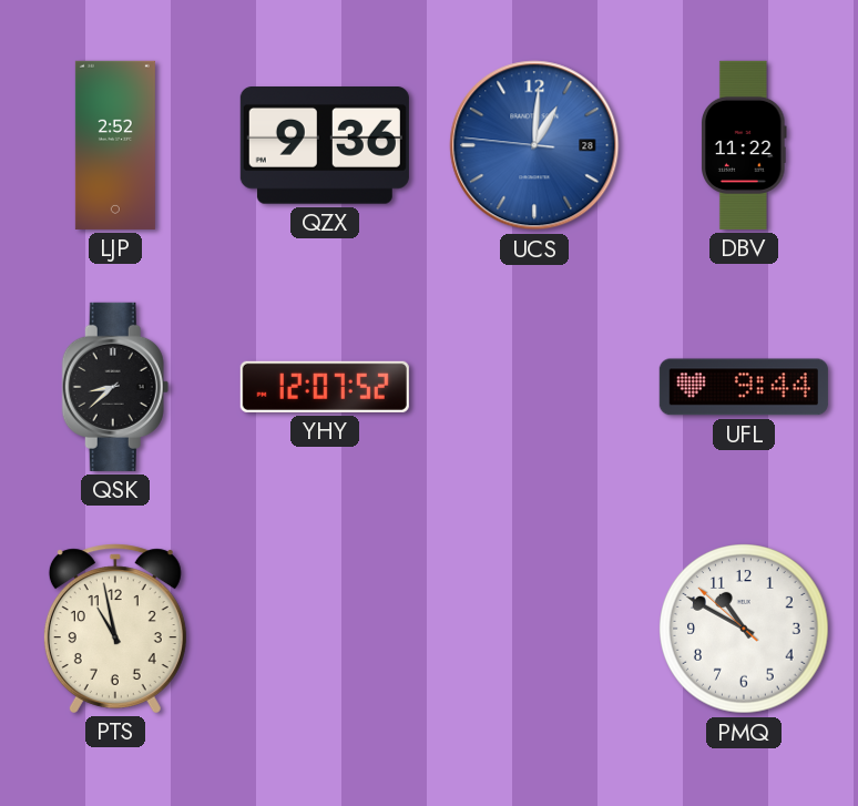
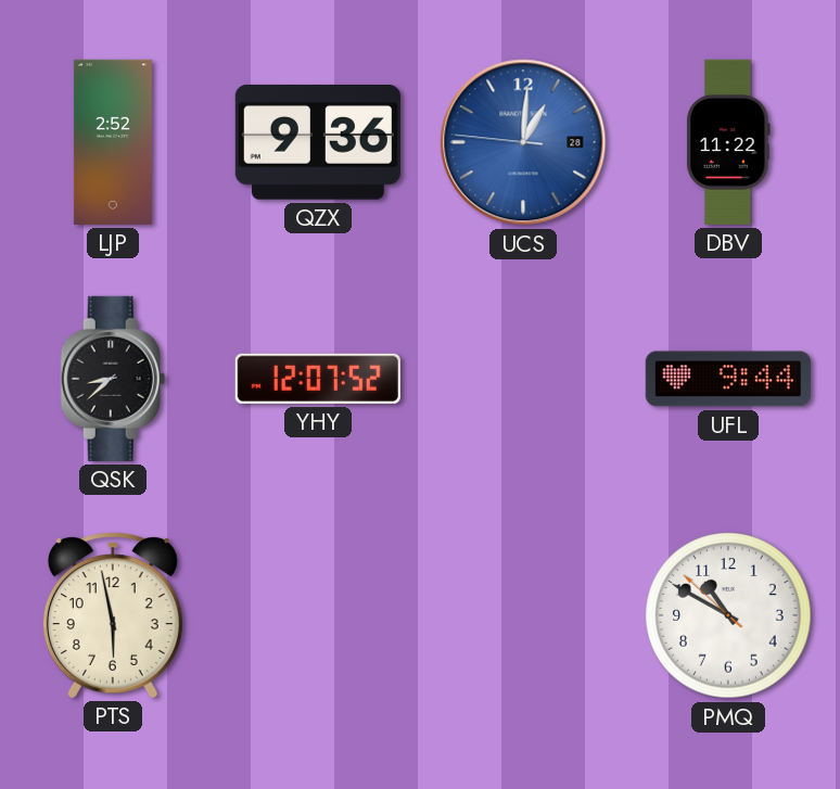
PTS: 10:58 -> 5:58 (113, 615)
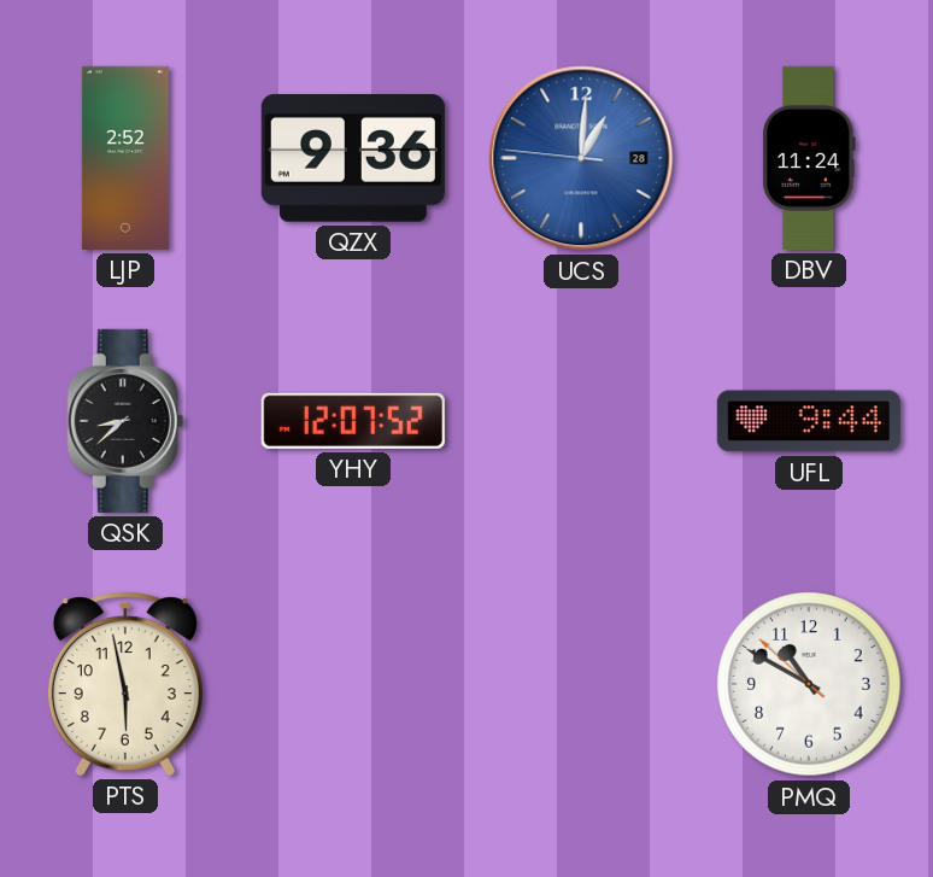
DBV: 11:22 -> 11:24 (810, 158)
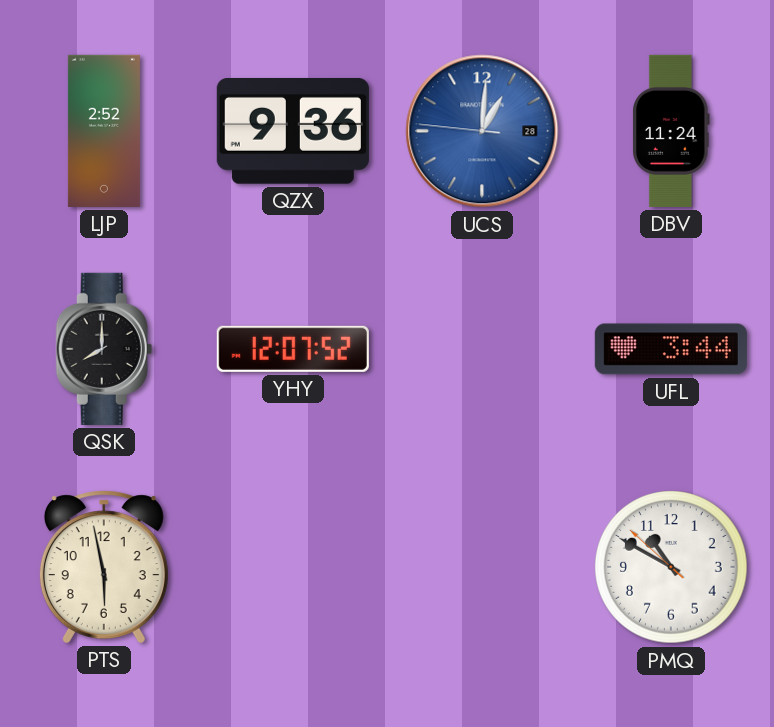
QSK: 8:38 -> 8:00 (104, 349)
UFL: 9:44 -> 3:44 (671, 349)
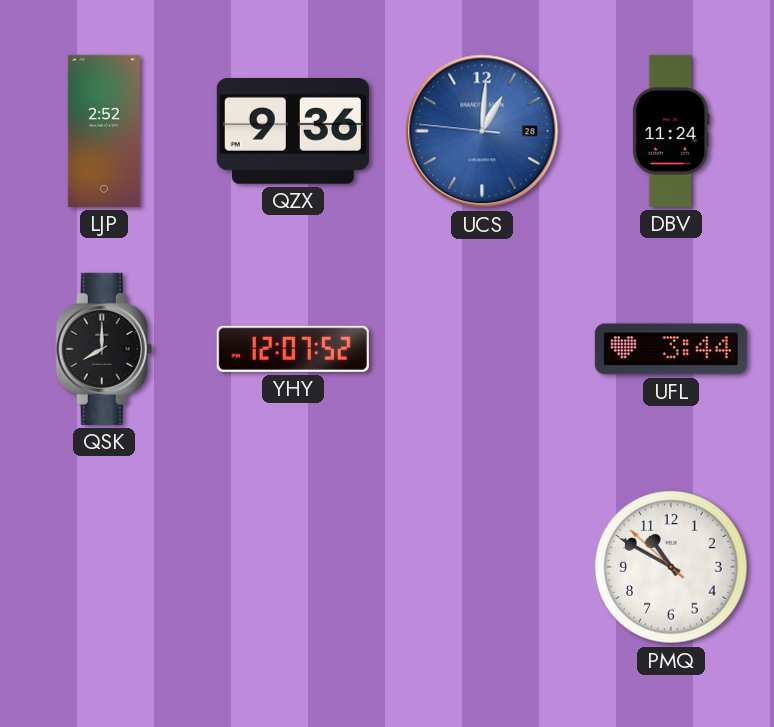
PTS: 5:58 -> none (104, 567)
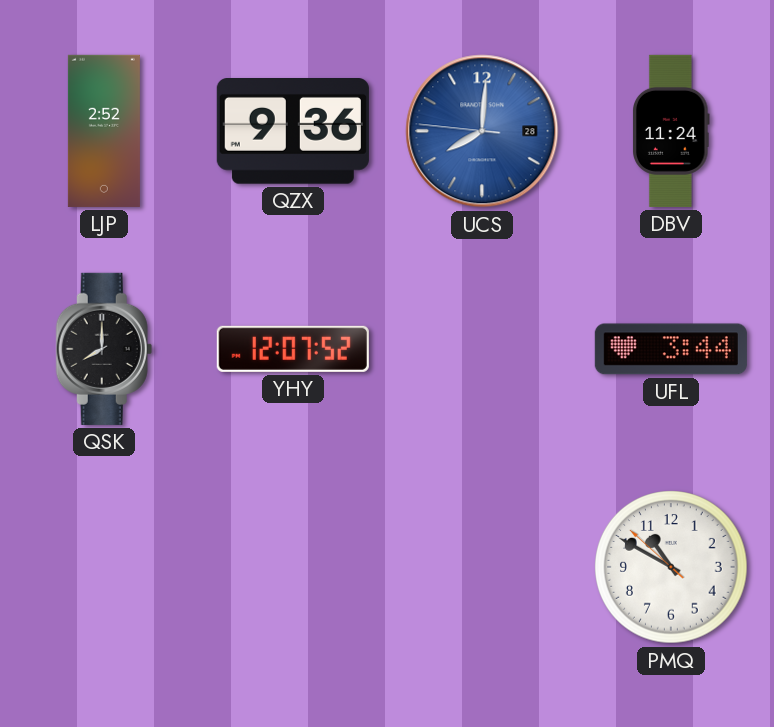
UCS: 1:00 -> 8:00 (482, 131)
